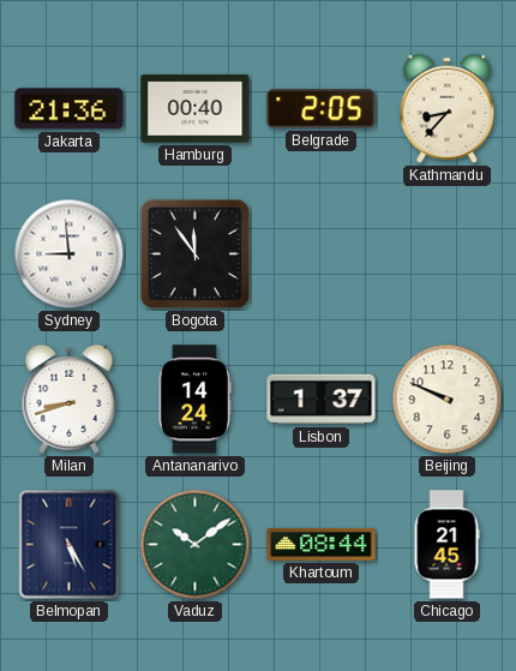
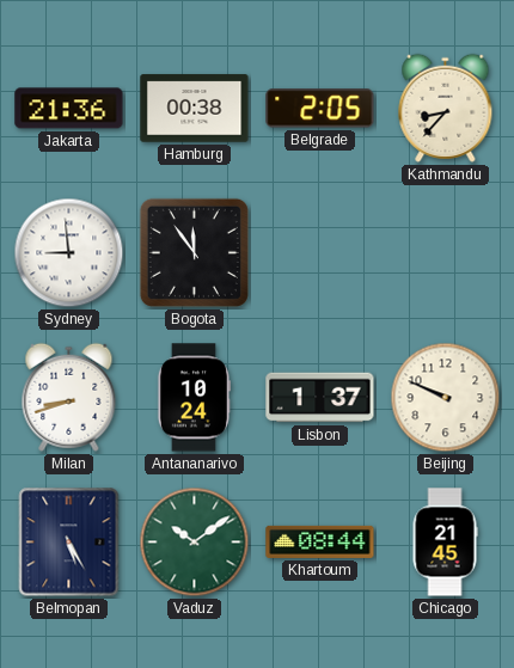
Hamburg: 00:40 -> 00:38 (195, 109)
Antananarivo: 14:24 -> 10:24 (194, 398)
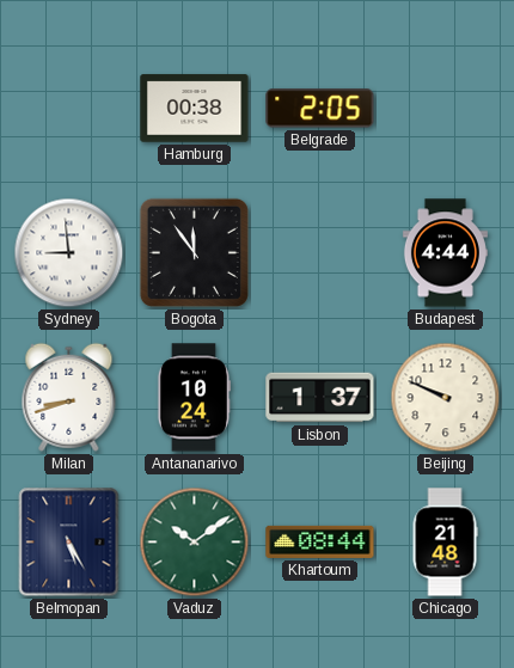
Jakarta: 21:36 -> none (69, 109)
Kathmandu: 8:37 -> none (446, 108)
Budapest: none -> 4:44 (445, 253)
Chicago: 21:45 -> 21:48 (445, 543)
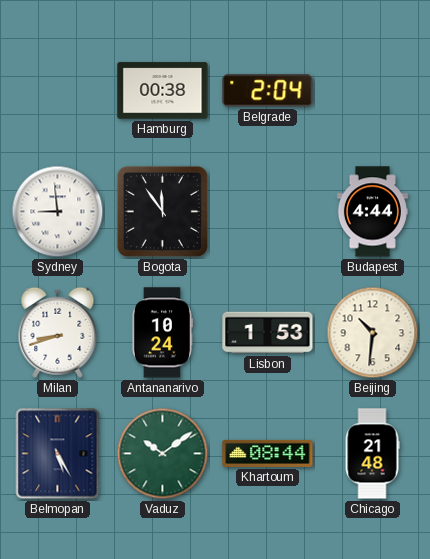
Belgrade: 2:05 -> 2:04 (268, 91)
Lisbon: 1:37 -> 1:53 (268, 333)
Beijing: 9:49 -> 10:31 (373, 333)
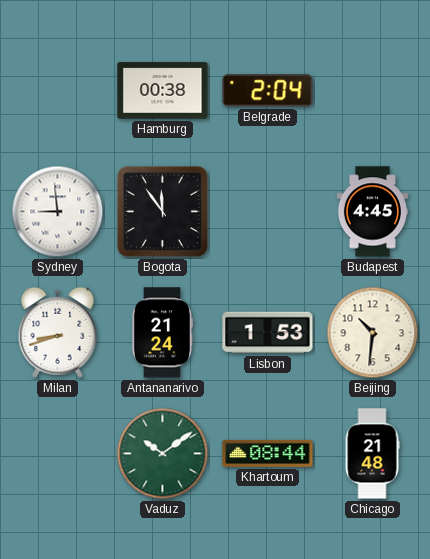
Budapest: 4:44 -> 4:45 (372, 212)
Antananarivo: 10:24 -> 21:24 (162, 333)
Belmopan: 5:25 -> none (58, 454)
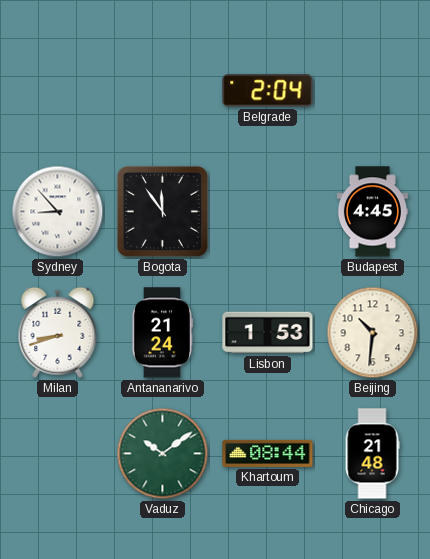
Hamburg: 00:38 -> none (163, 91)
Sydney: 8:59 -> 8:53 (58, 212)
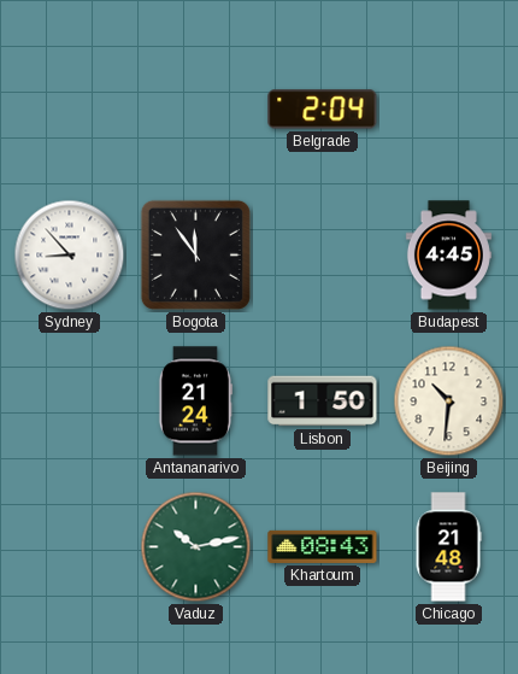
Milan: 8:42 -> none (58, 332)
Lisbon: 1:53 -> 1:50 (323, 402)
Vaduz: 10:09 -> 10:13 (196, 547)
Khartoum: 08:44 -> 08:43 (323, 546)
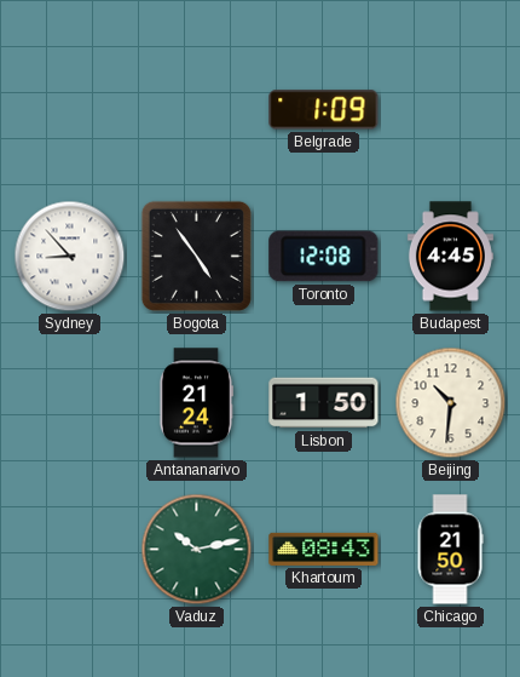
Belgrade: 2:04 -> 1:09 (324, 110)
Bogota: 11:54 -> 4:54 (196, 256)
Toronto: none -> 12:08 (324, 257)
Chicago: 21:48 -> 21:50 (450, 550)
